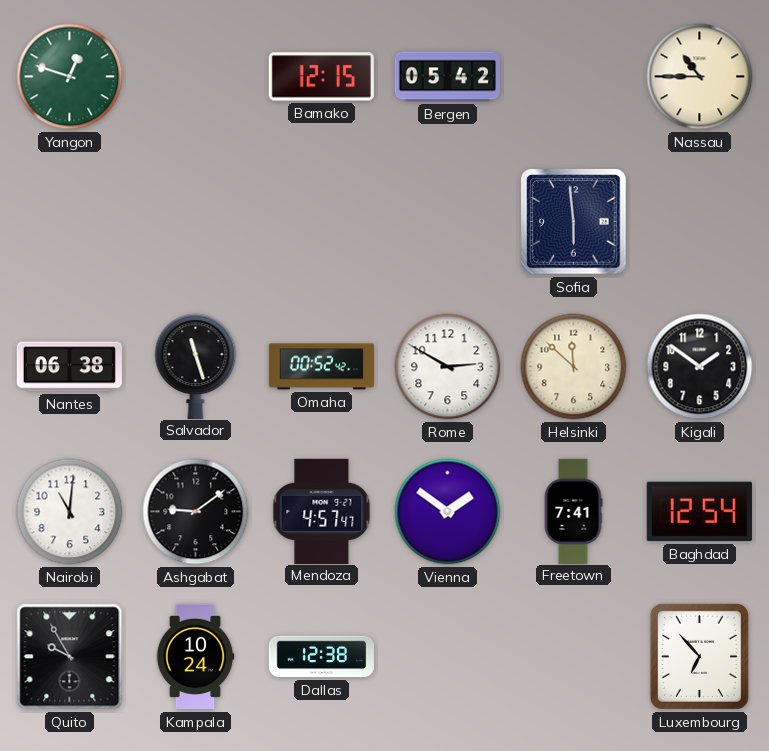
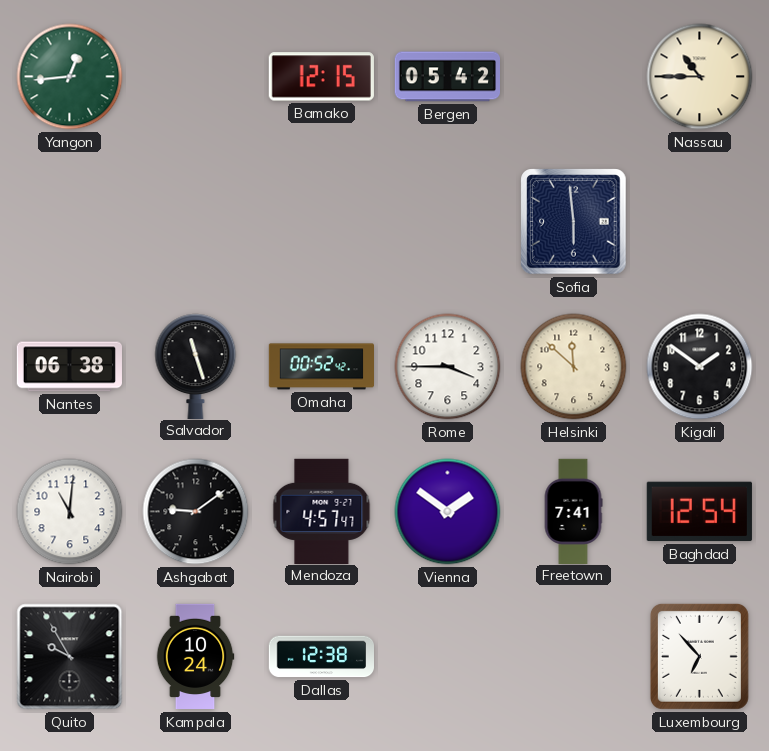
Yangon: 12:48 -> 12:44 (70, 77)
Rome: 2:50 -> 3:45 (448, 367)
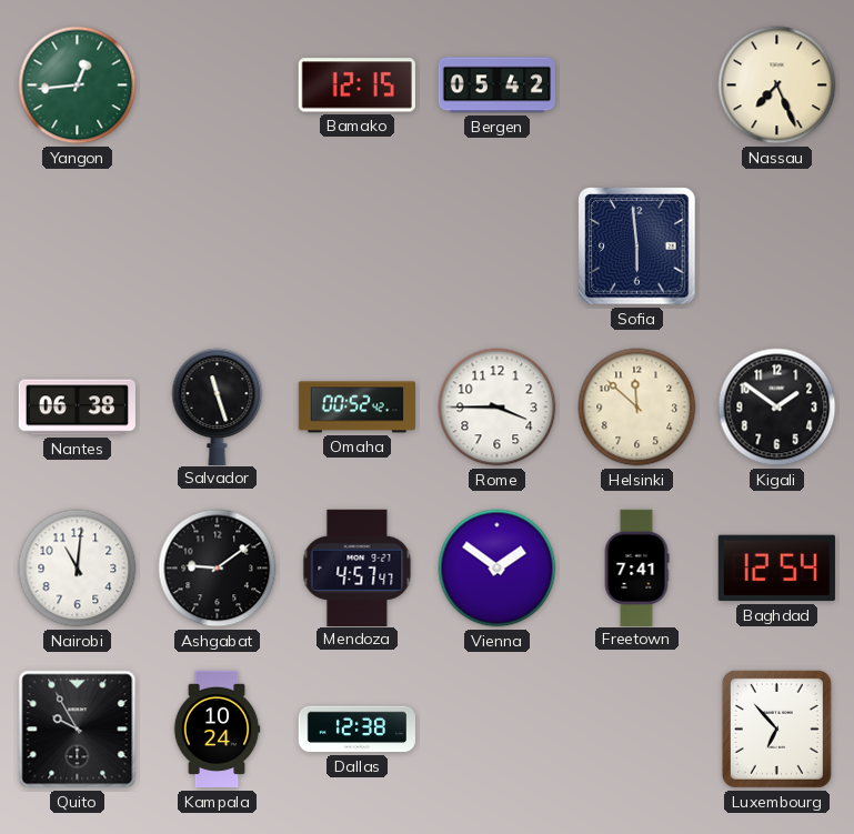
Nassau: 10:45 -> 7:26 (777, 86)
